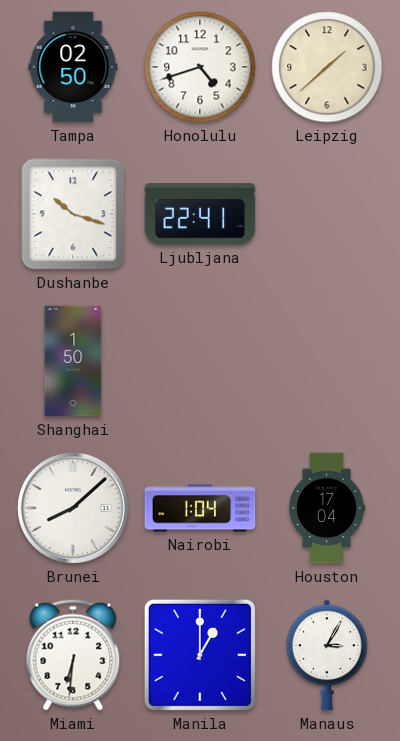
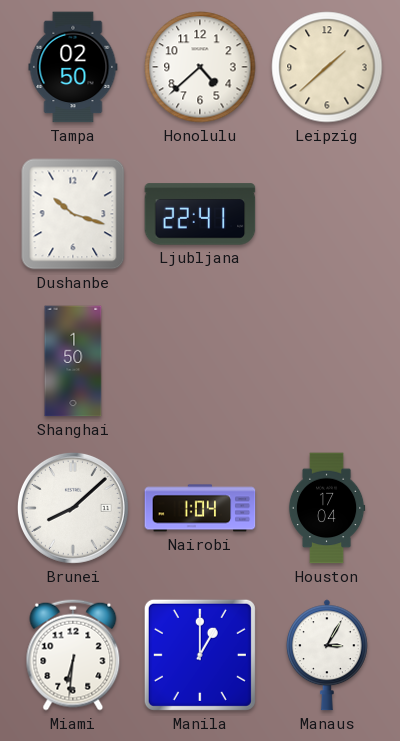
Honolulu: 4:42 -> 4:38 (200, 67)
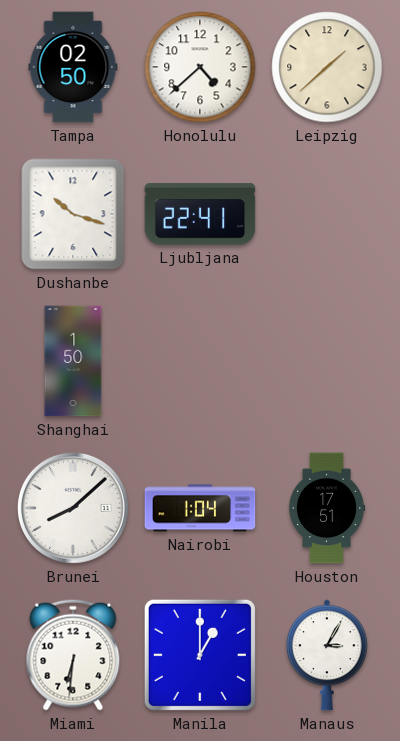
Houston: 17:04 -> 17:51 (327, 508)
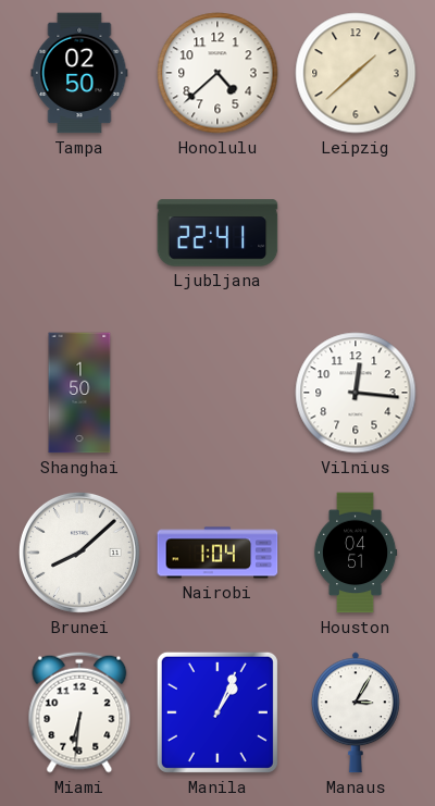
Dushanbe: 10:18 -> none (73, 214)
Vilnius: none -> 12:16 (356, 393)
Houston: 17:51 -> 04:51 (356, 553)
Manila: 1:00 -> 1:04 (217, 712)
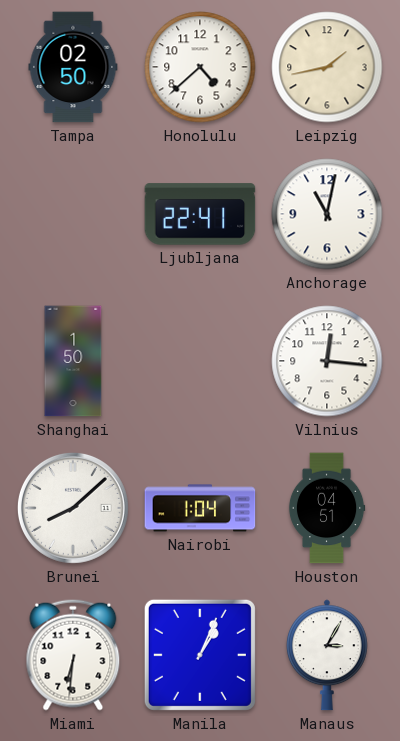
Leipzig: 1:38 -> 1:43 (327, 67)
Anchorage: none -> 11:02 (327, 214)
